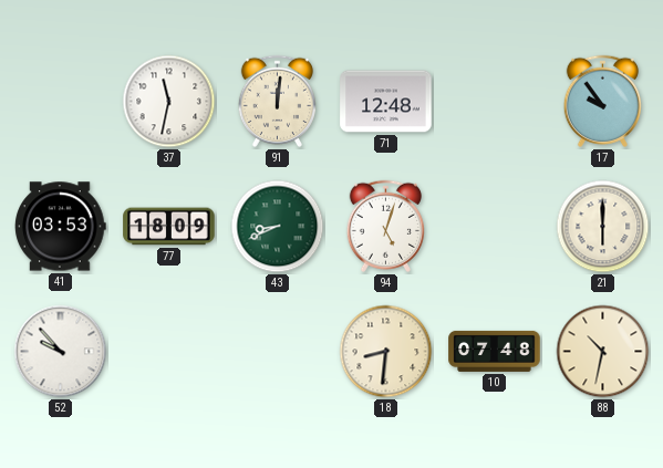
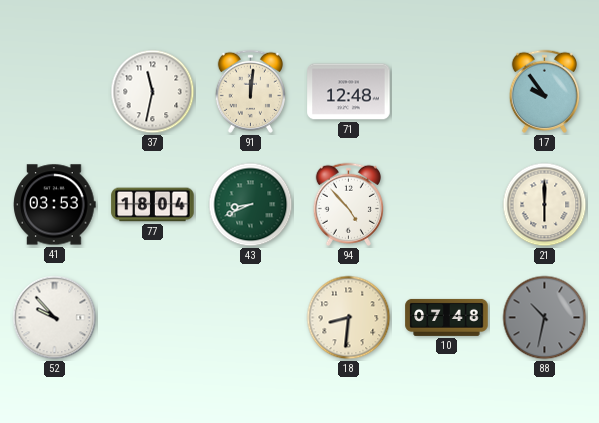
77: 18:09 -> 18:04 (153, 205)
94: 5:03 -> 4:53 (348, 204)
88 dial: cream -> grey (545, 318)
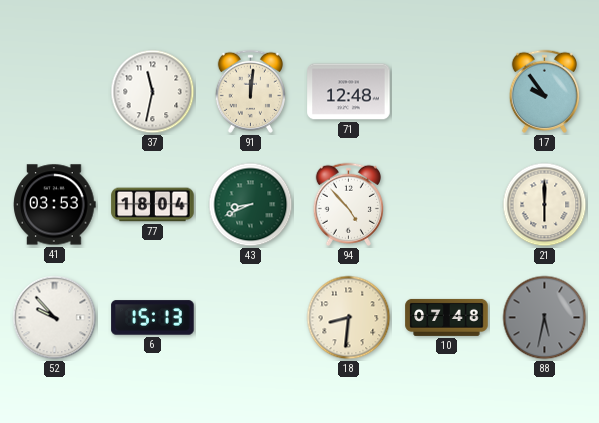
6: none -> 15:13 (153, 318)
88: 10:32 -> 5:32 (545, 318)
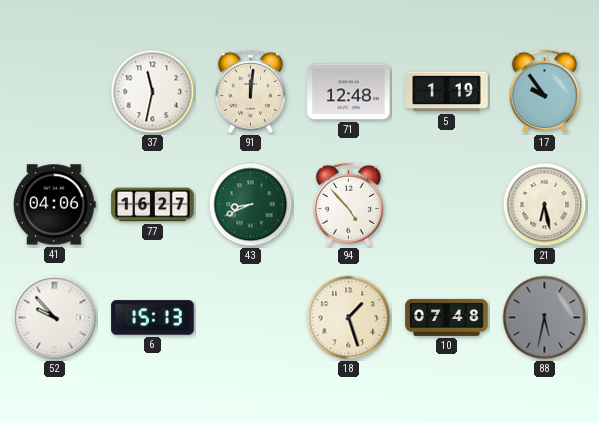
5: none -> 1:19 (447, 92)
41: 03:53 -> 04:06 (55, 205)
77: 18:04 -> 16:27 (153, 205)
21: 6:00 -> 6:28 (545, 205)
18: 8:31 -> 1:27 (349, 318)
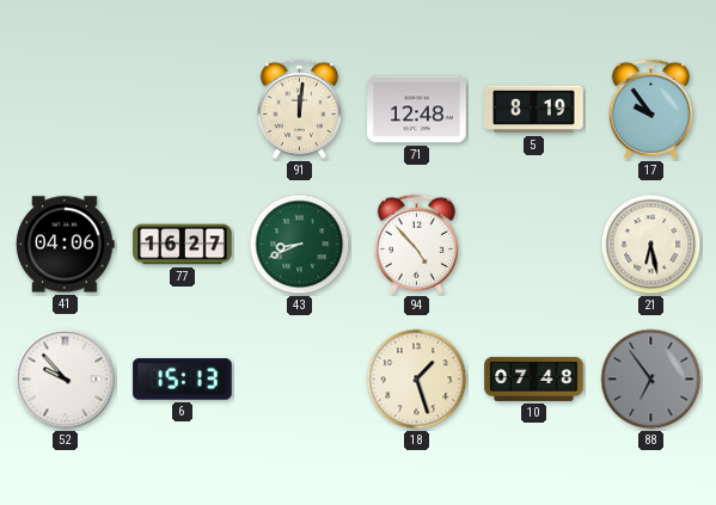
37: 11:32 -> none (153, 92)
5: 1:19 -> 8:19 (534, 110)
88: 5:32 -> 6:54 (651, 380)
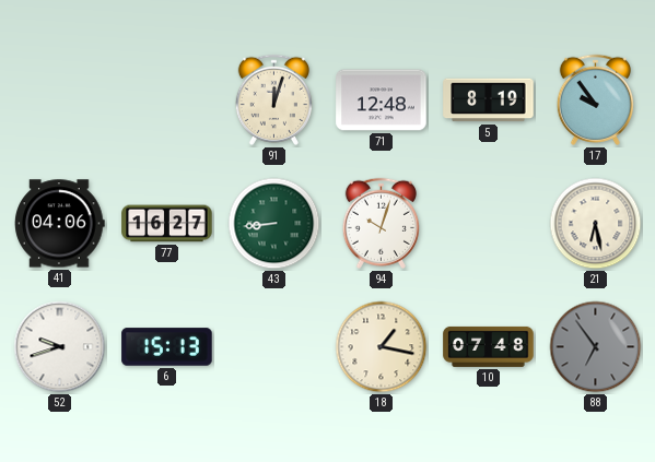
91: 12:01 -> 12:03 (273, 99)
43: 8:41 -> 8:44 (274, 224)
94: 4:53 -> 10:03 (381, 223)
52: 9:53 -> 9:42 (60, 347)
18: 1:27 -> 1:17 (382, 347)
